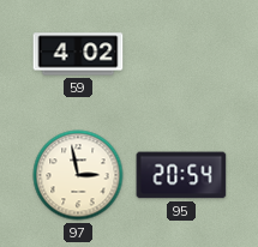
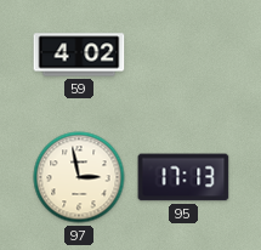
95: 20:54 -> 17:13 (183, 177)
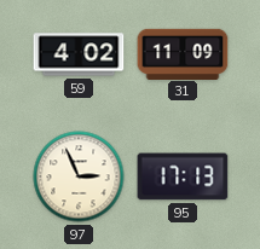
31: none -> 11:09 (183, 53)
97: 2:58 -> 2:56 (79, 176)
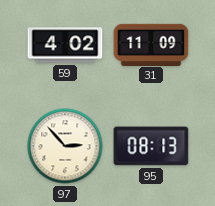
97: 2:56 -> 2:53 (65, 146)
95: 17:13 -> 08:13 (151, 146)
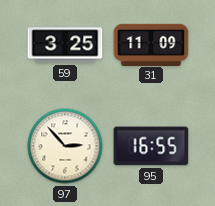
59: 4:02 -> 3:25 (65, 45)
95: 08:13 -> 16:55 (151, 146)
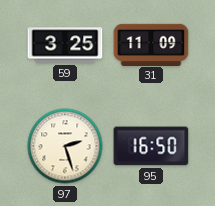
97: 2:53 -> 2:27 (65, 146)
95: 16:55 -> 16:50 (151, 146)
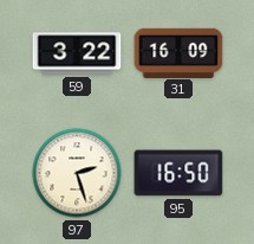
59: 3:25 -> 3:22 (77, 53)
31: 11:09 -> 16:09 (178, 52)
